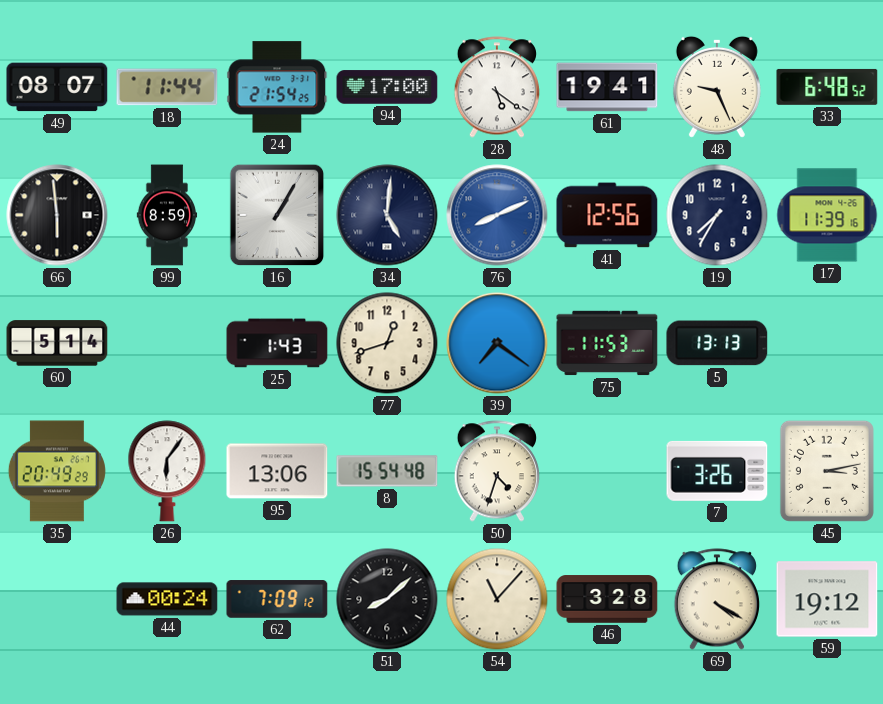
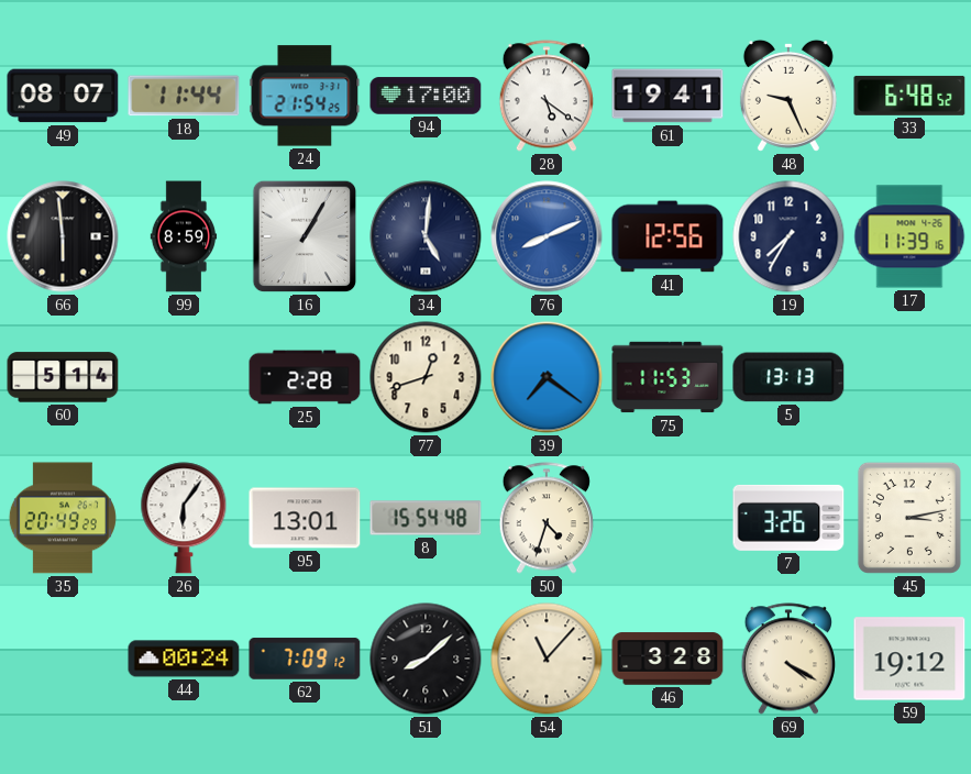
25: 1:43 -> 2:28 (305, 377)
95: 13:06 -> 13:01 (305, 518)
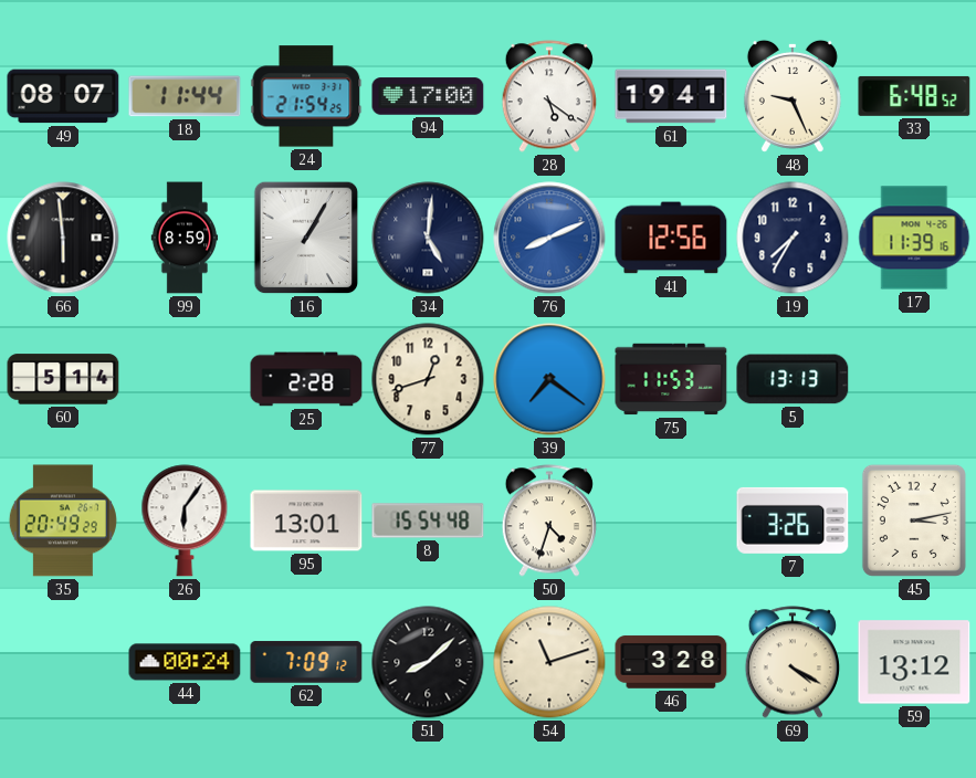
54: 11:07 -> 11:12 (549, 662)
59: 19:12 -> 13:12 (914, 662)
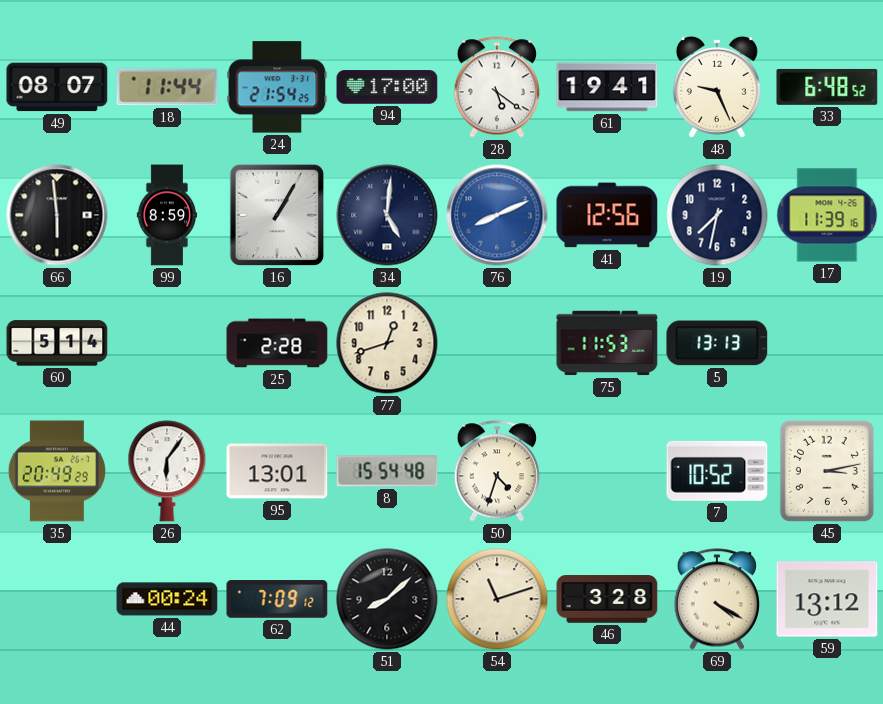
19: 7:35 -> 7:32 (717, 215)
39: 7:21 -> none (549, 379)
7: 3:26 -> 10:52 (717, 471)
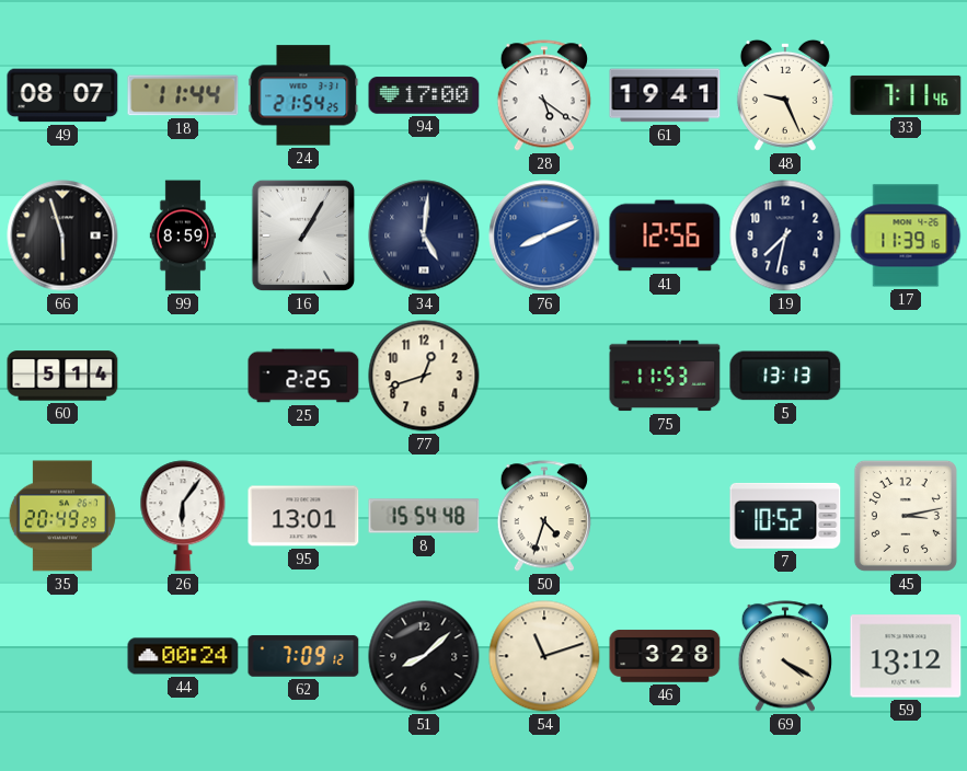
33: 6:48 -> 7:11 (906, 95)
66: 5:59 -> 5:57 (62, 235)
25: 2:28 -> 2:25 (303, 376)
